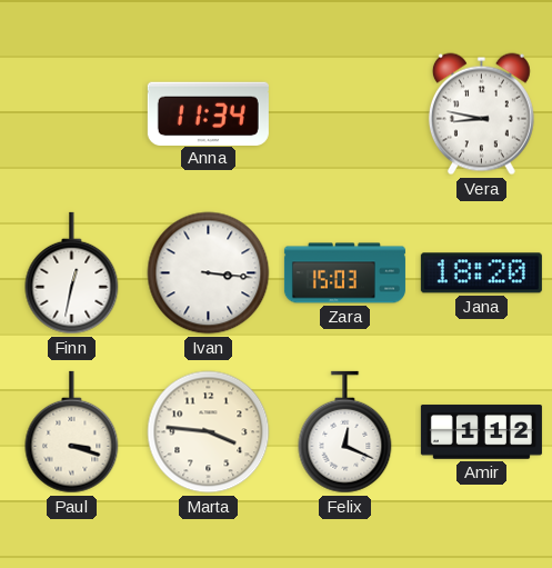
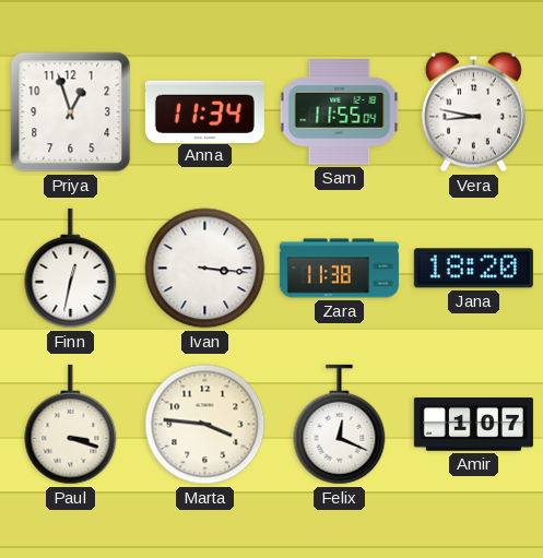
Priya: none -> 12:57 (71, 112)
Sam: none -> 11:55 (340, 112)
Zara: 15:03 -> 11:38 (339, 269)
Amir: 1:12 -> 1:07 (473, 425)
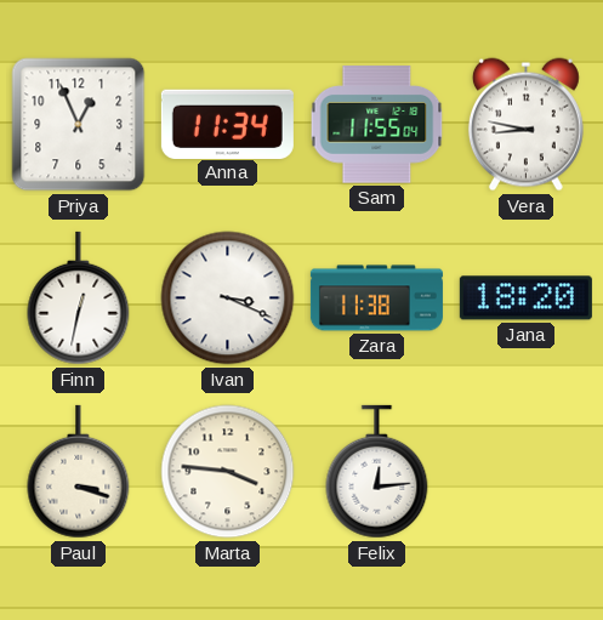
Priya: 12:57 -> 12:56 (79, 125)
Ivan: 3:16 -> 3:19 (228, 298)
Felix: 12:19 -> 12:14 (377, 472)
Amir: 1:07 -> none (473, 425)
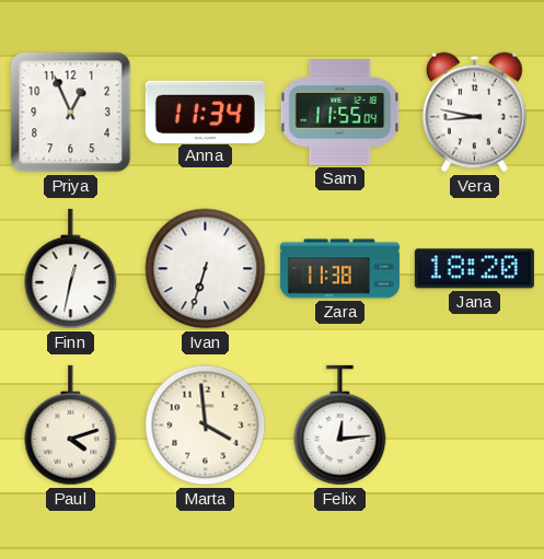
Ivan: 3:19 -> 6:33 (206, 269)
Paul: 3:18 -> 4:12 (71, 426)
Marta: 3:46 -> 3:59 (206, 426)
